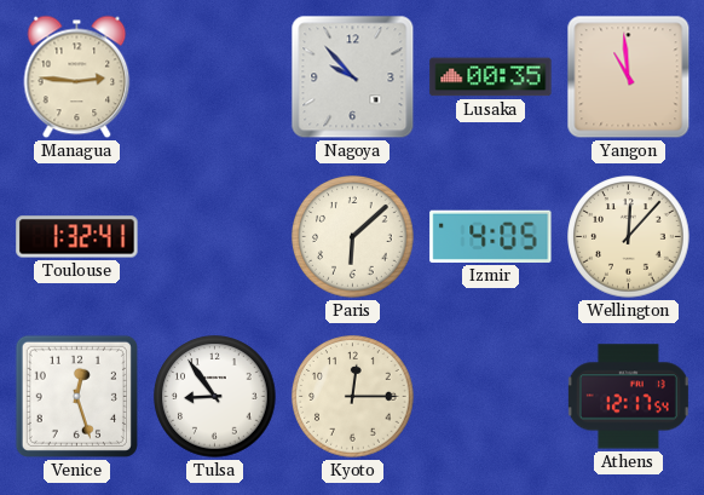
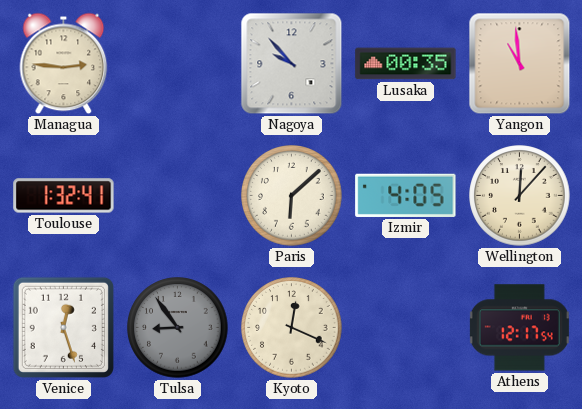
Tulsa dial: white -> grey (178, 328)
Kyoto: 12:15 -> 12:19 (292, 328)
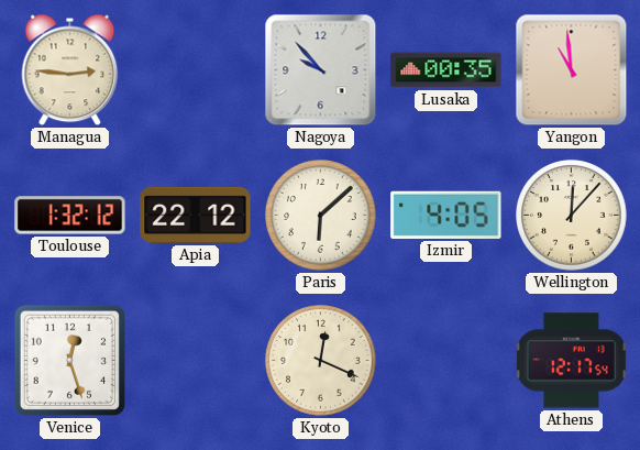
Toulouse: 1:32:41 -> 1:32:12 (70, 216)
Apia: none -> 22:12 (196, 215)
Tulsa: 8:54 -> none (178, 328)
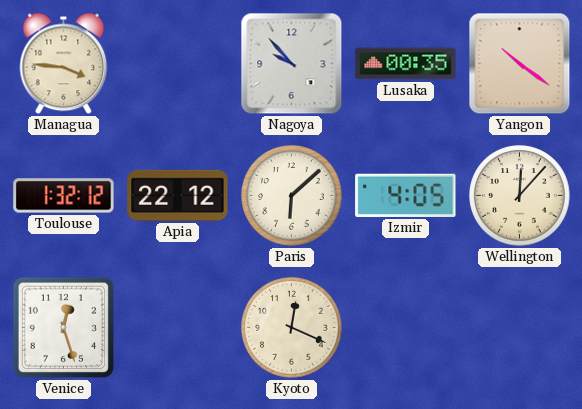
Managua: 2:46 -> 3:46 (64, 64)
Yangon: 10:59 -> 10:21 (520, 64)
Athens: 12:17 -> none (571, 361)
